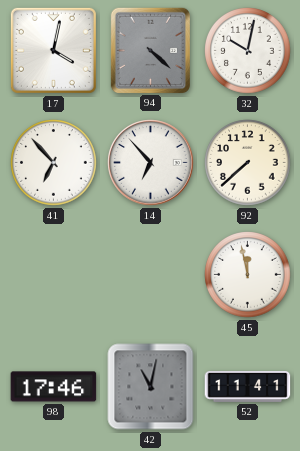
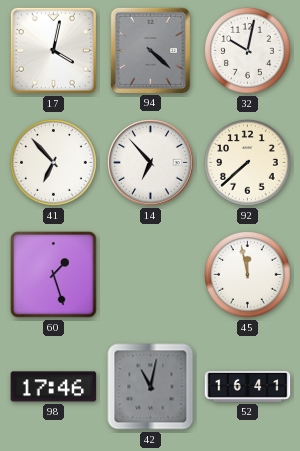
60: none -> 1:27 (54, 275)
52: 11:41 -> 16:41 (248, 387)
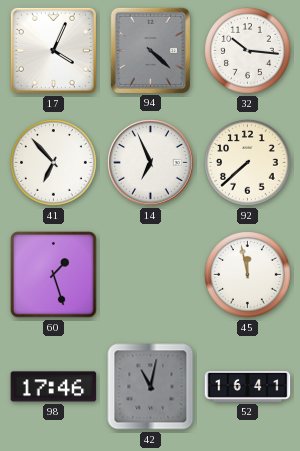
17: 4:02 -> 4:04 (53, 50)
32: 10:02 -> 10:16 (248, 51)
14: 6:53 -> 6:56 (151, 163)
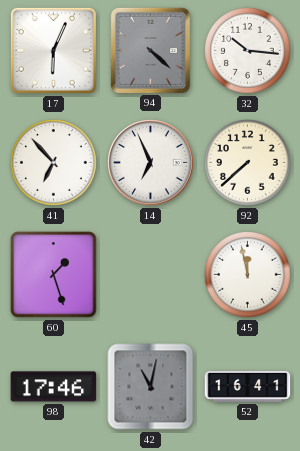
17: 4:04 -> 6:04 (53, 50)
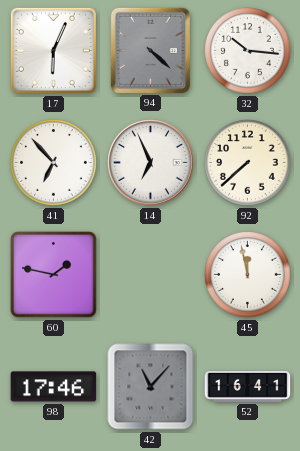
60: 1:27 -> 1:47 (54, 275)
42: 11:02 -> 11:07 (151, 387)
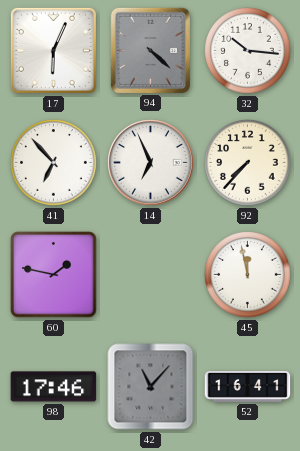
92: 7:38 -> 7:37 (248, 163)
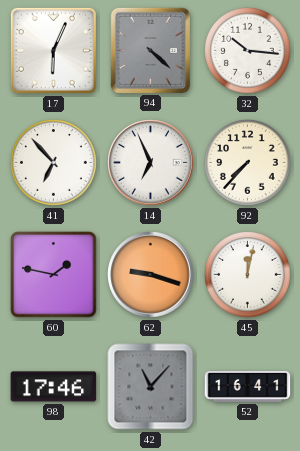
62: none -> 9:18 (151, 275)
45: 11:58 -> 12:02 (248, 275)
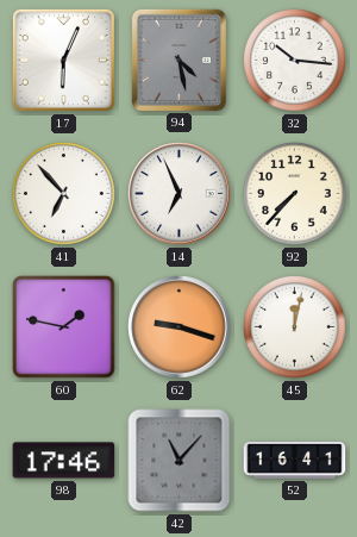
94: 4:22 -> 4:28 (178, 60)
